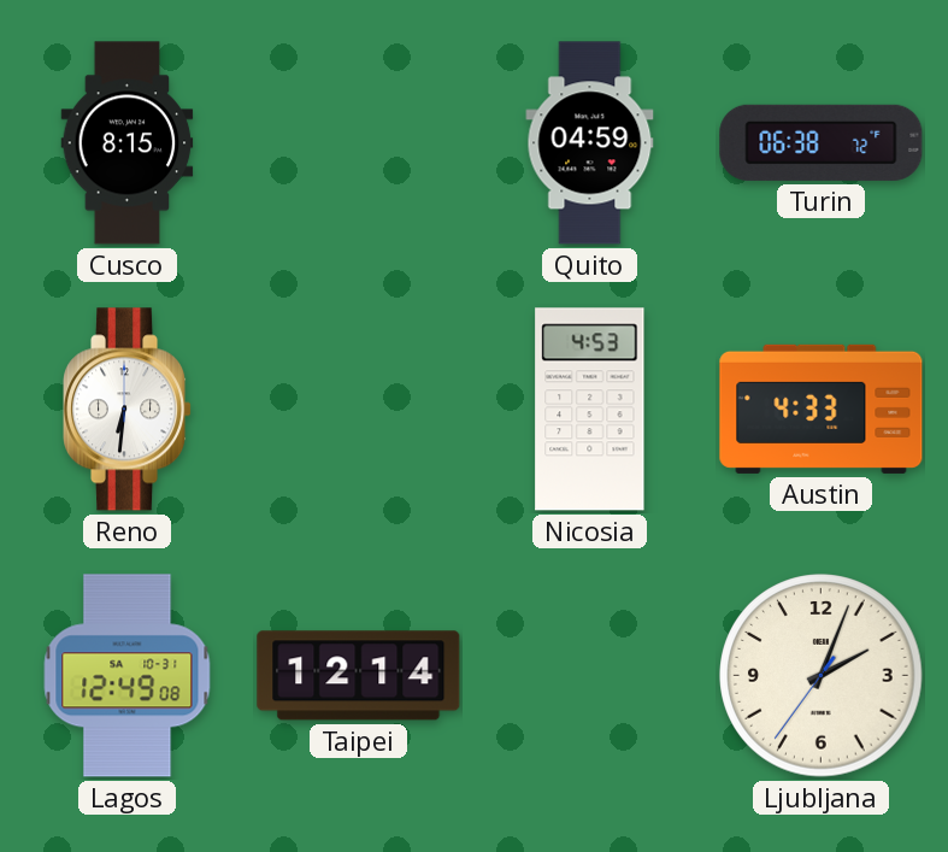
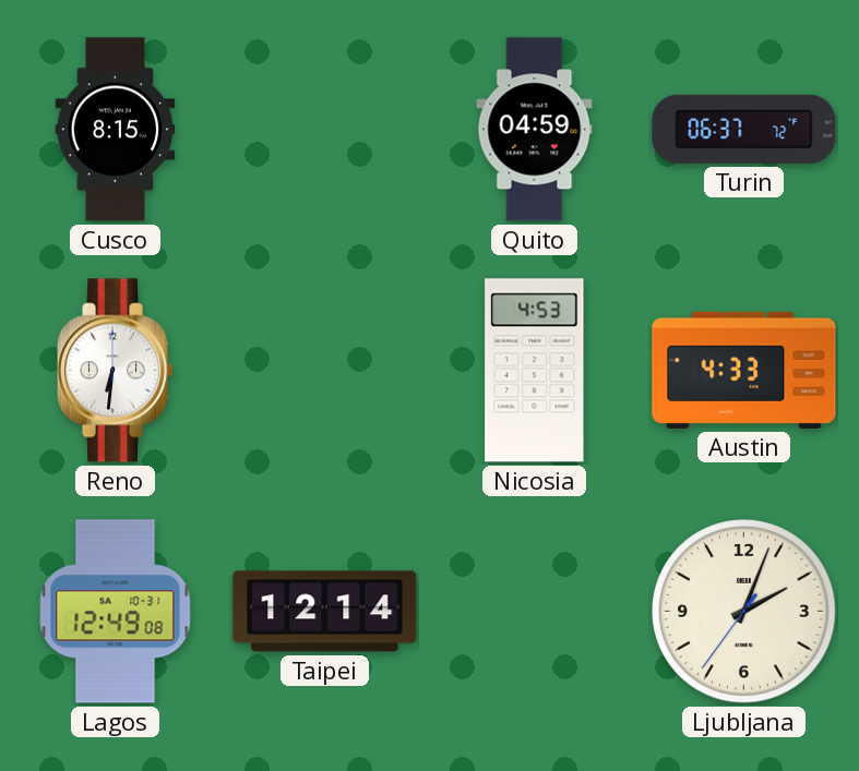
Turin: 06:38 -> 06:37 (744, 129)
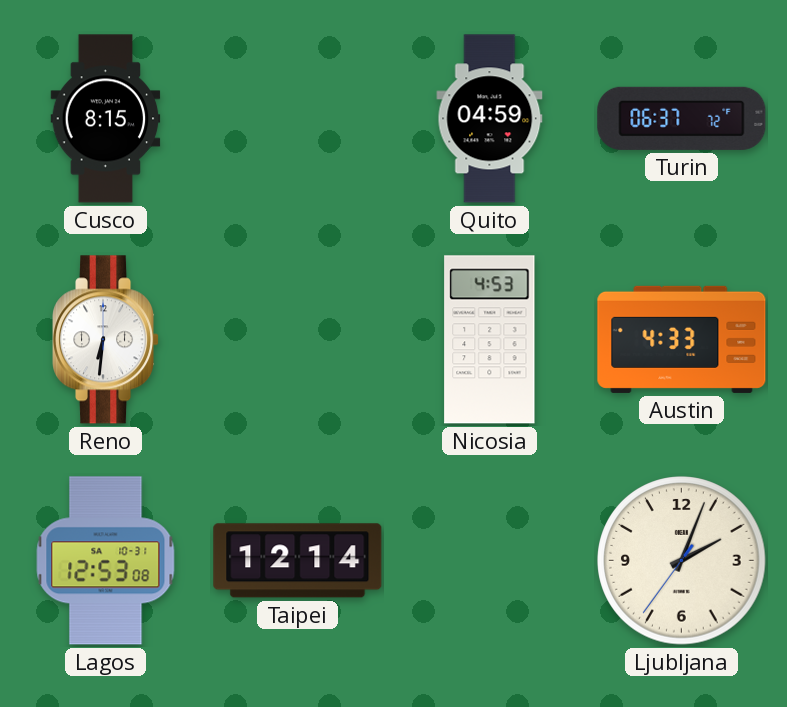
Lagos: 12:49 -> 12:53 (106, 561)
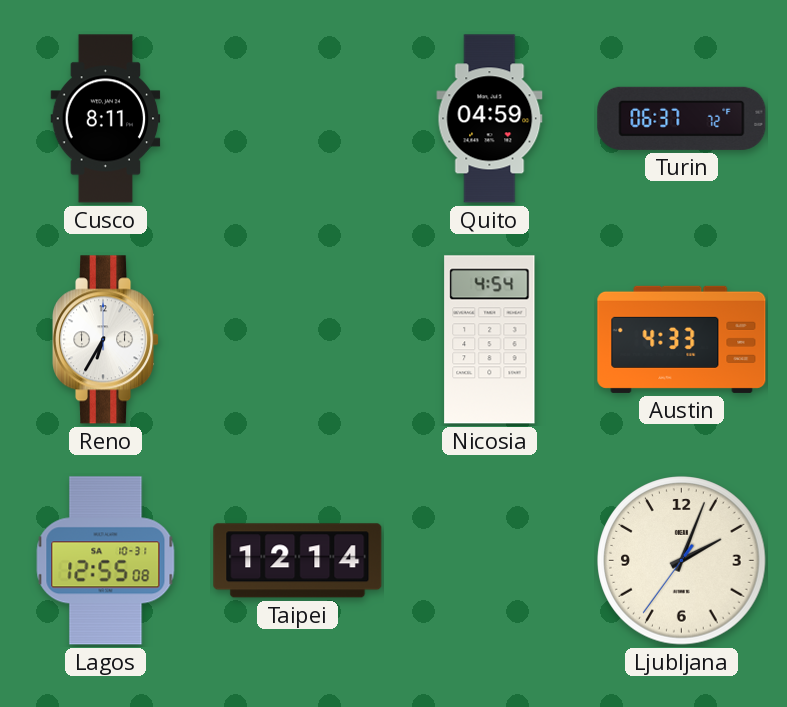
Cusco: 8:15 -> 8:11 (106, 119)
Reno: 6:31 -> 6:35 (107, 340)
Nicosia: 4:53 -> 4:54 (490, 340)
Lagos: 12:53 -> 12:55 (106, 561)
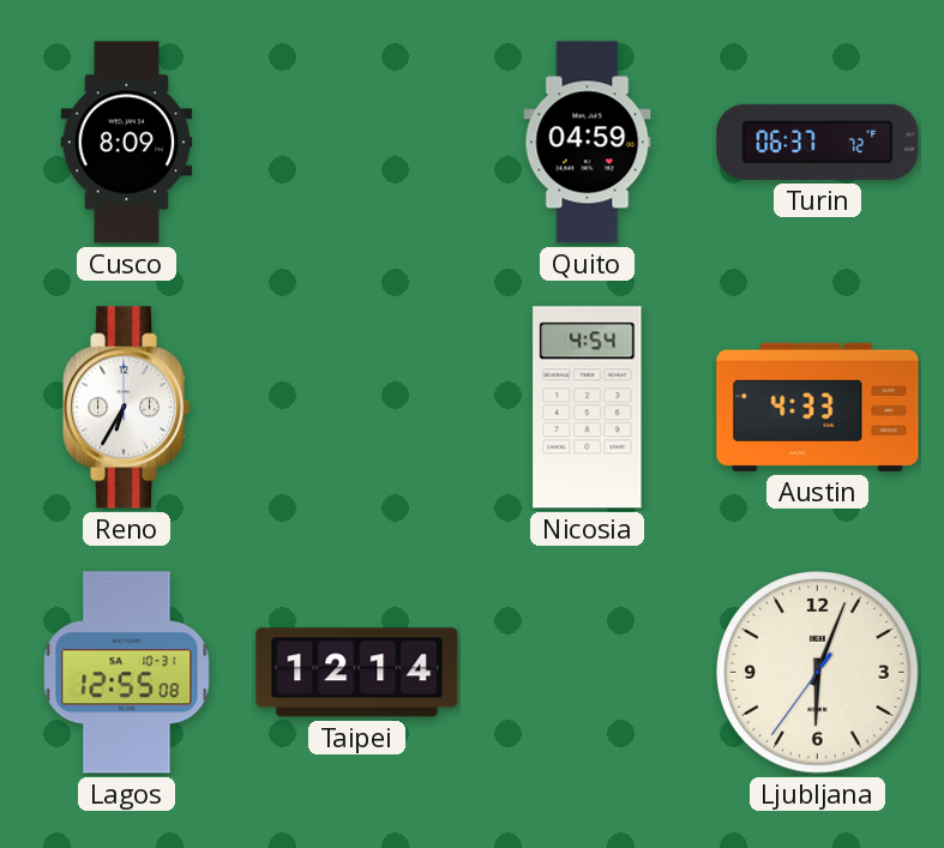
Cusco: 8:11 -> 8:09 (127, 143)
Ljubljana: 2:03 -> 6:03 (818, 673)
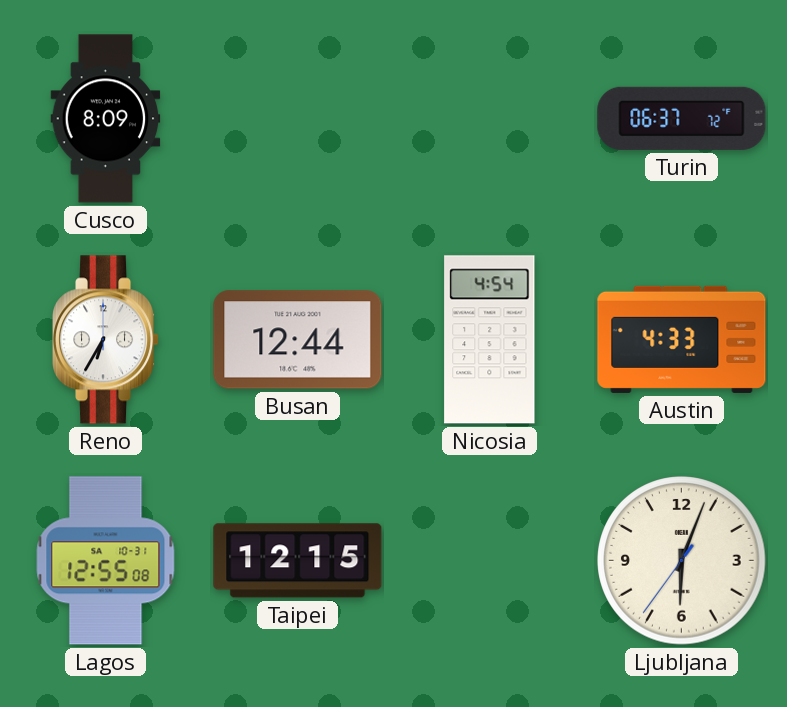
Quito: 04:59 -> none (588, 143)
Busan: none -> 12:44 (298, 340)
Taipei: 12:14 -> 12:15 (298, 561)
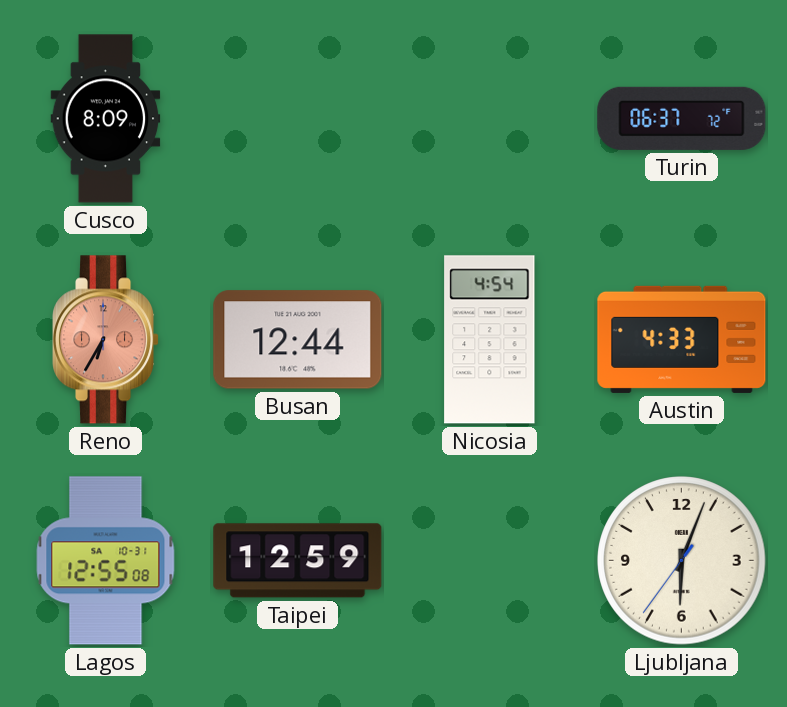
Reno dial: white -> salmon (107, 340)
Taipei: 12:15 -> 12:59 (298, 561)
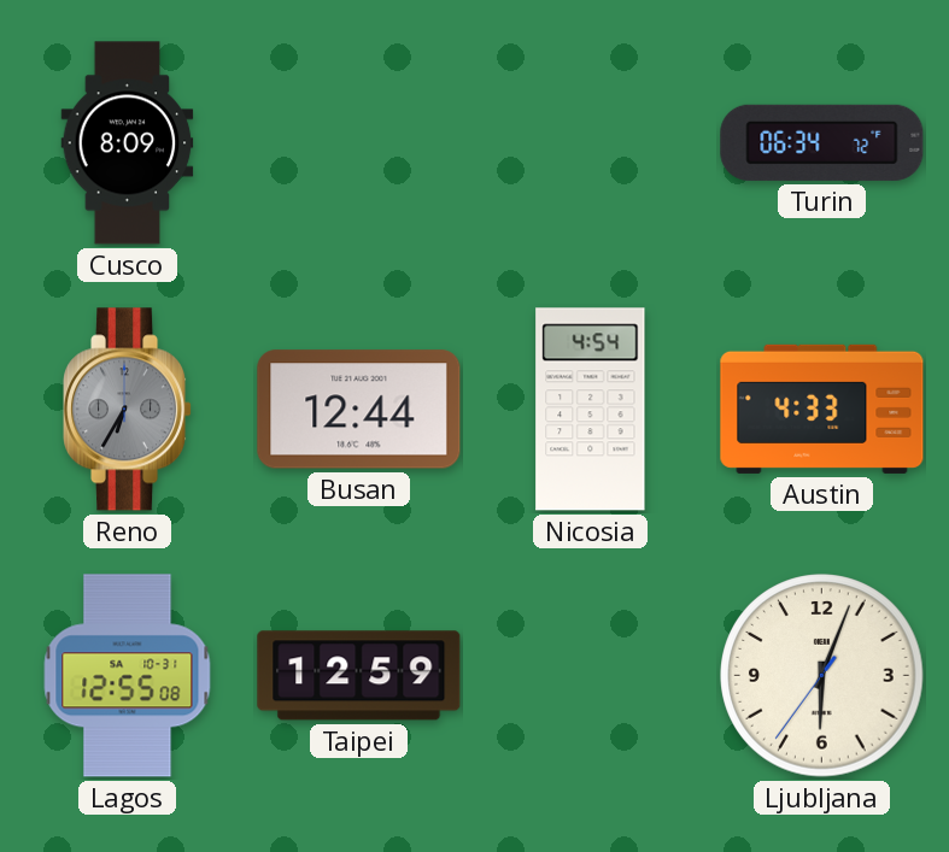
Turin: 06:37 -> 06:34 (822, 142)
Reno dial: salmon -> grey (129, 410)
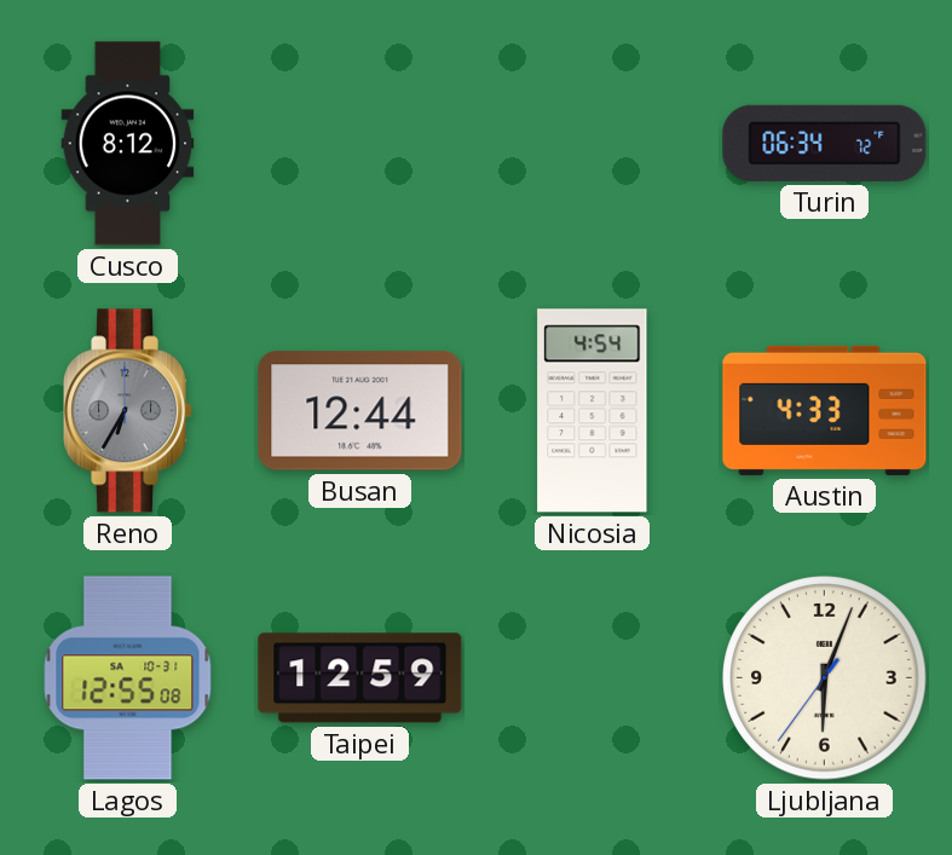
Cusco: 8:09 -> 8:12 (128, 144)
